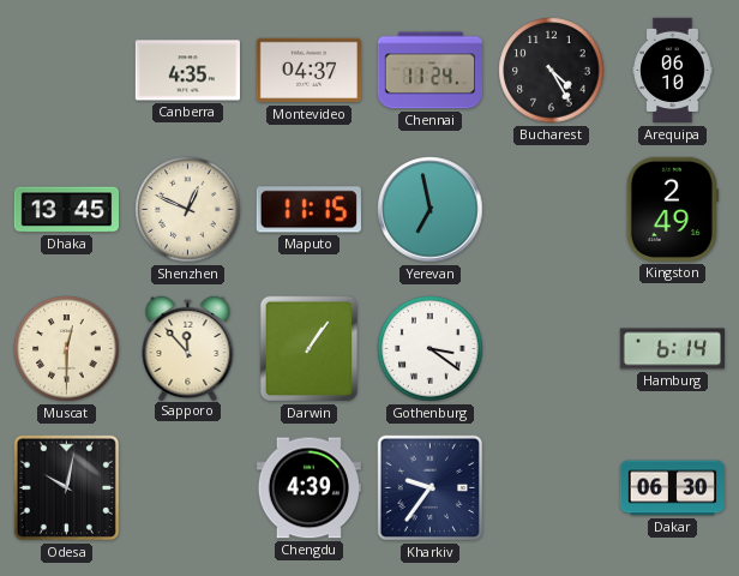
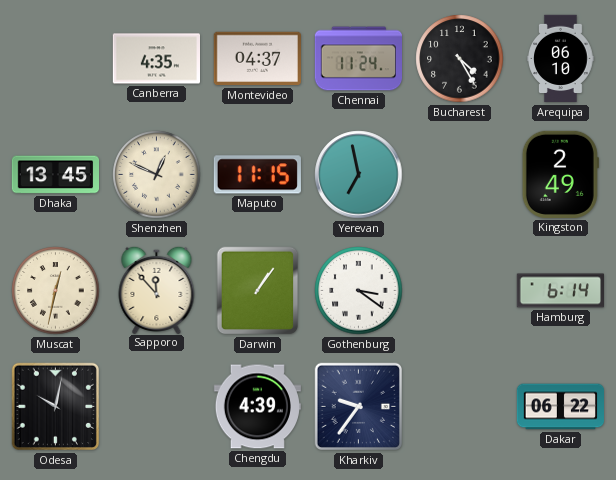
Muscat: 12:30 -> 12:32 (56, 291)
Dakar: 06:30 -> 06:22 (561, 407)
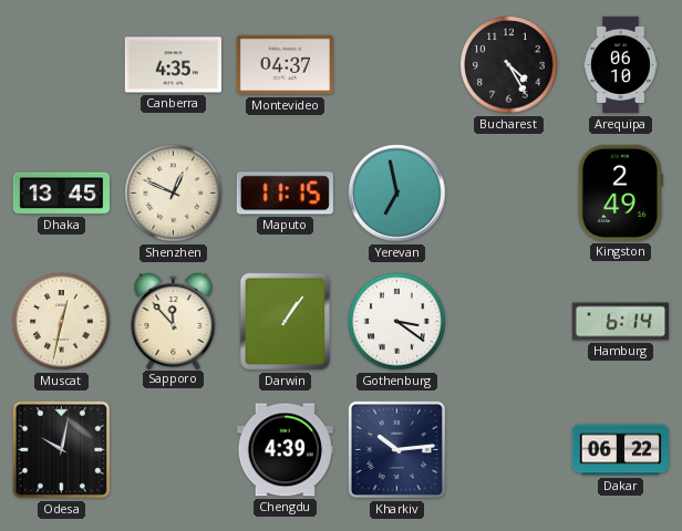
Chennai: 11:24 -> none (358, 59)
Kharkiv: 9:36 -> 10:14 (397, 450)
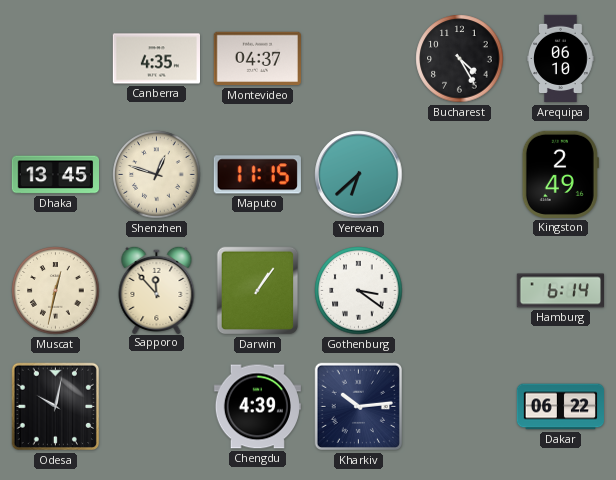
Shenzhen: 12:49 -> 12:48 (157, 175)
Yerevan: 6:58 -> 6:38 (359, 175)
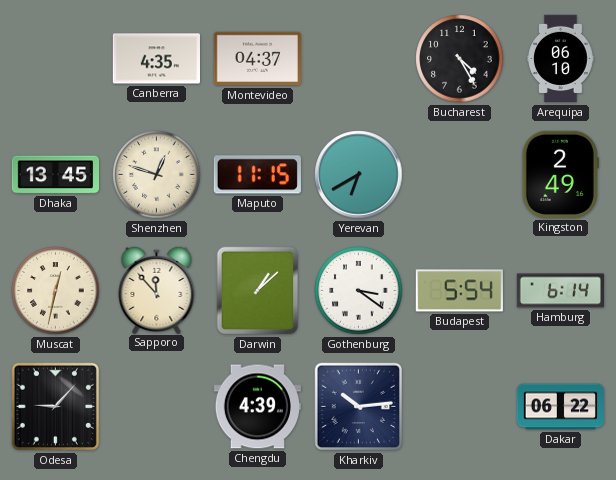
Yerevan: 6:38 -> 6:40 (359, 175)
Darwin: 1:06 -> 1:08 (258, 291)
Budapest: none -> 5:54 (459, 291)
Odesa: 10:02 -> 9:07 (56, 407)
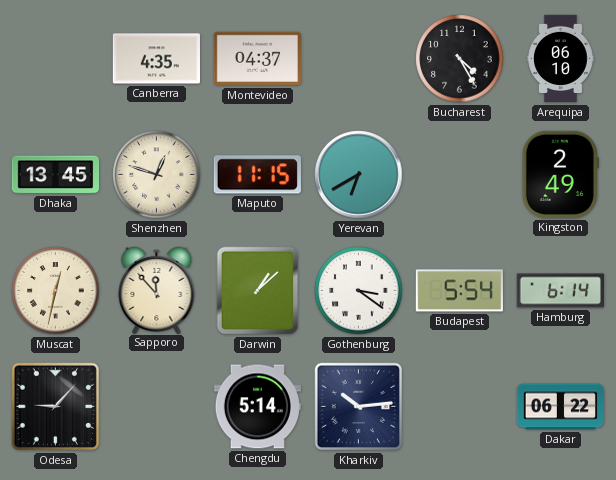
Chengdu: 4:39 -> 5:14 (257, 407)
